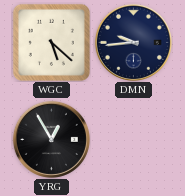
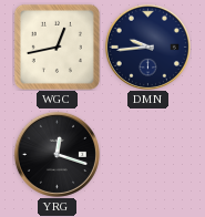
WGC: 5:22 -> 12:43 (57, 46)
YRG: 12:55 -> 12:18 (57, 154)
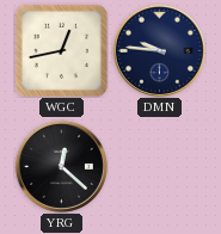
DMN: 9:44 -> 9:46 (159, 50)
YRG: 12:18 -> 12:22 (61, 166)
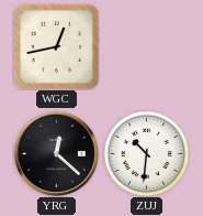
DMN: 9:46 -> none (159, 50)
ZUJ: none -> 10:31 (146, 153)
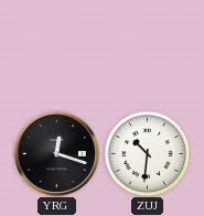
WGC: 12:43 -> none (56, 46)
YRG: 12:22 -> 12:18 (56, 153)
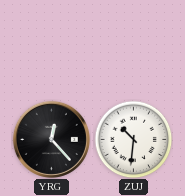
YRG: 12:18 -> 12:23 (51, 139)
